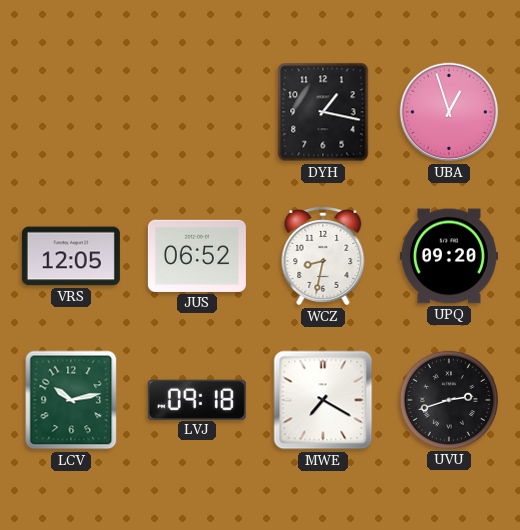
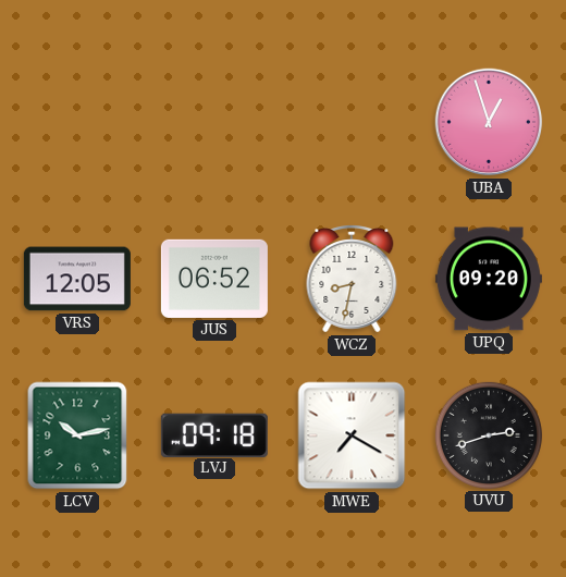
DYH: 1:17 -> none (323, 112)
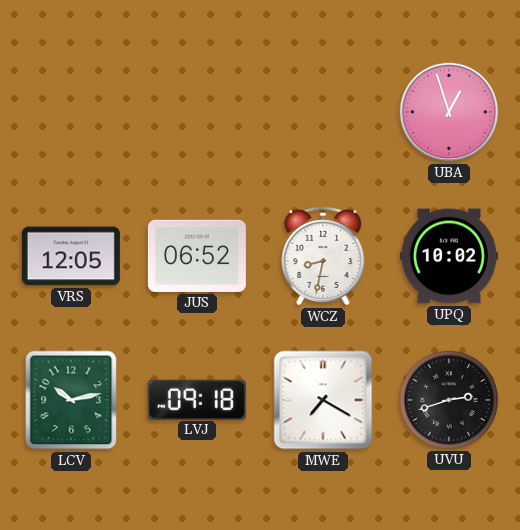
UPQ: 09:20 -> 10:02 (449, 256)
